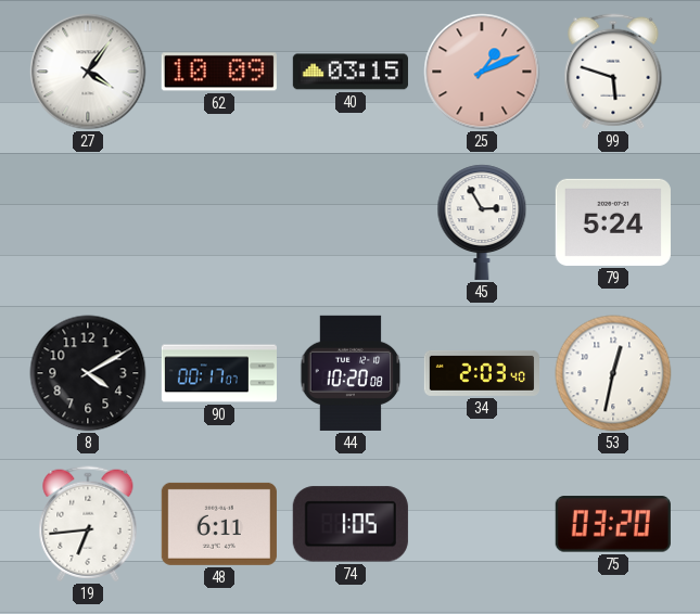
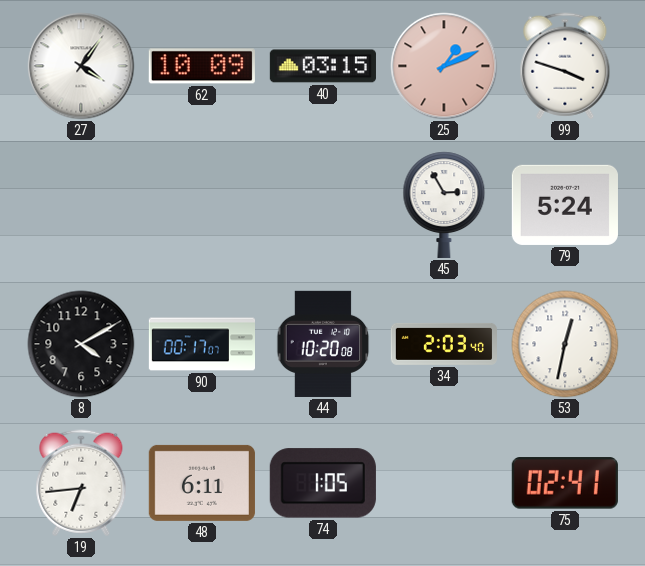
99: 5:48 -> 3:48 (565, 66)
75: 03:20 -> 02:41 (565, 483)
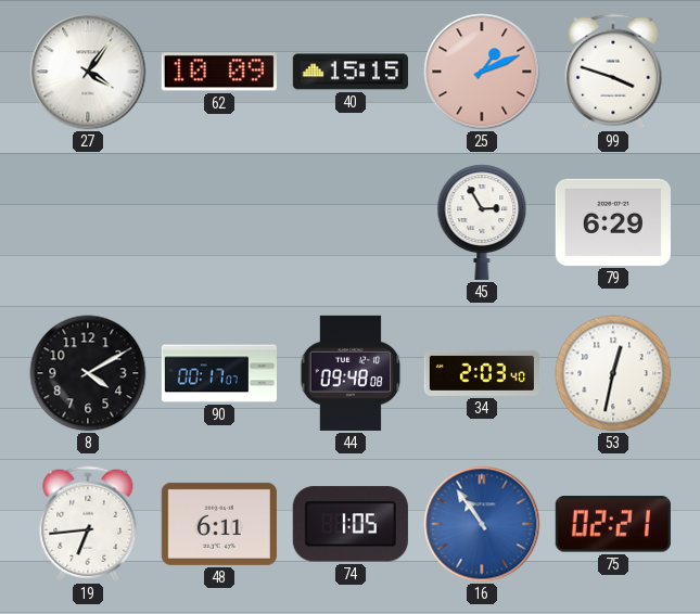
40: 03:15 -> 15:15 (351, 72)
79: 5:24 -> 6:29 (613, 222)
44: 10:20 -> 09:48 (351, 373)
16: none -> 10:54 (482, 524)
75: 02:41 -> 02:21 (613, 524)
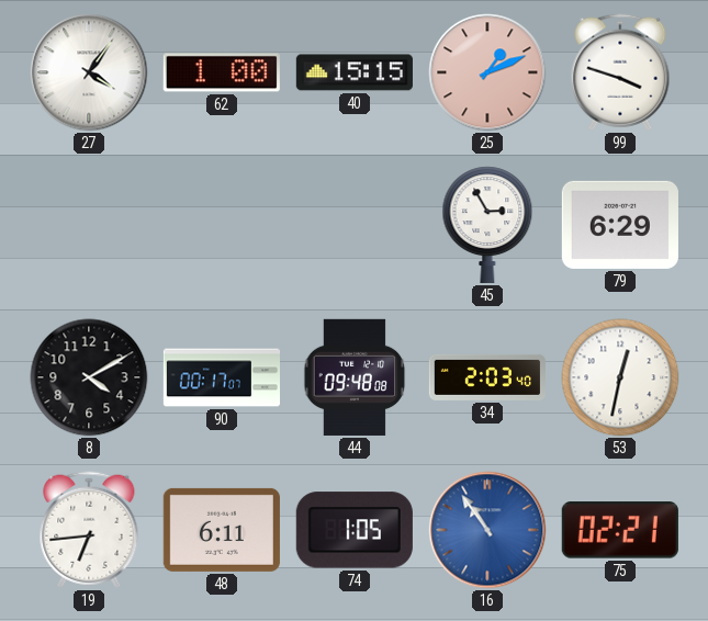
62: 10:09 -> 1:00 (222, 72)
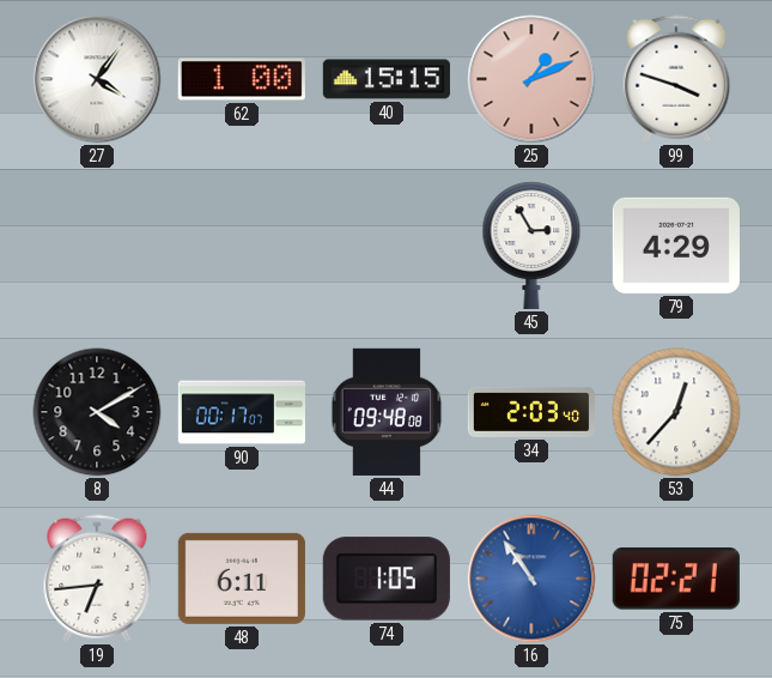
79: 6:29 -> 4:29 (676, 246)
53: 12:32 -> 12:37 (676, 412)
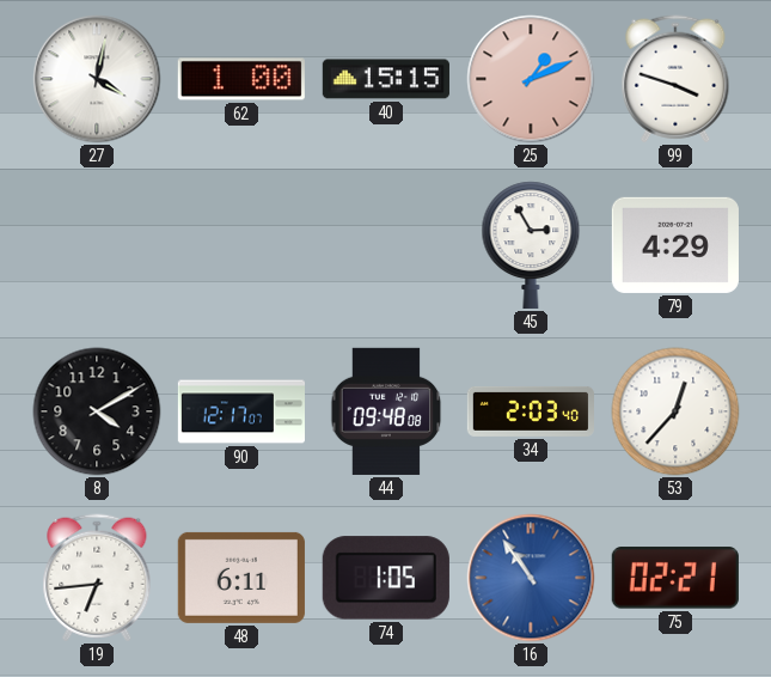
27: 4:06 -> 4:02 (97, 79)
90: 00:17 -> 12:17 (240, 411)
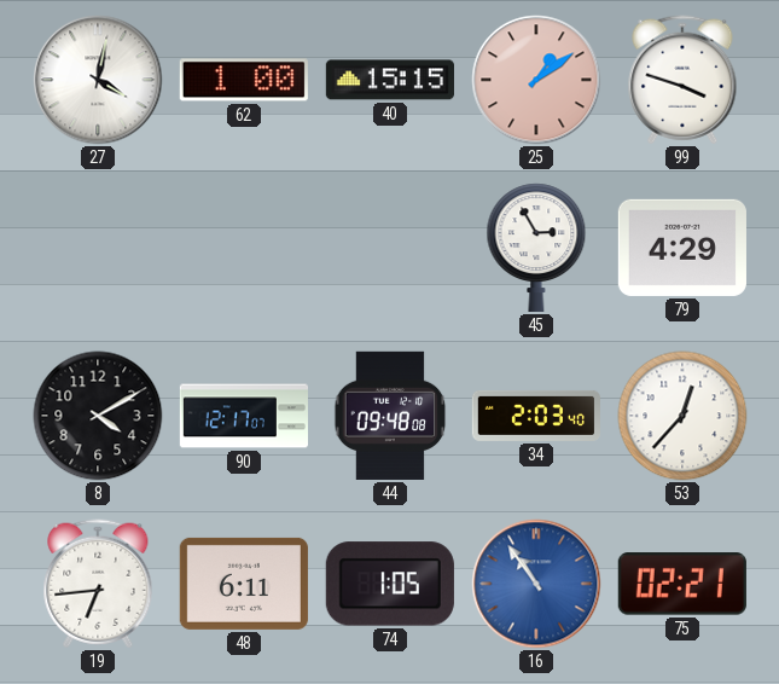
25: 1:11 -> 1:09 (536, 80)
